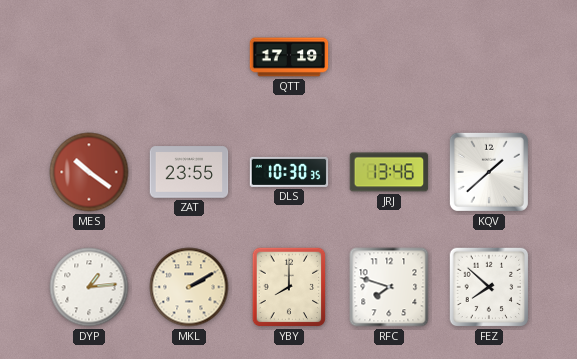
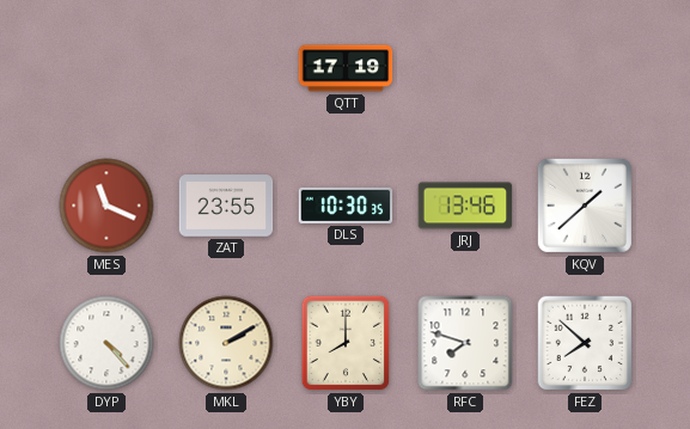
MES: 10:21 -> 11:19 (106, 206)
DYP: 1:14 -> 4:23 (106, 343)
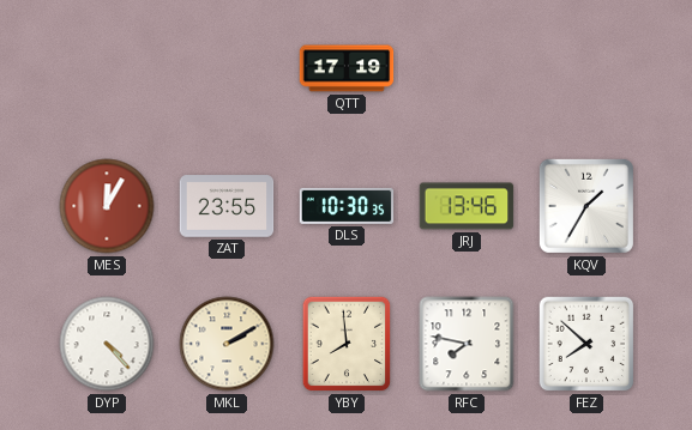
MES: 11:19 -> 12:05 (107, 206)
KQV: 1:38 -> 1:35 (586, 206)
YBY: 8:00 -> 7:59 (347, 344)
RFC: 7:48 -> 7:47 (467, 344)
